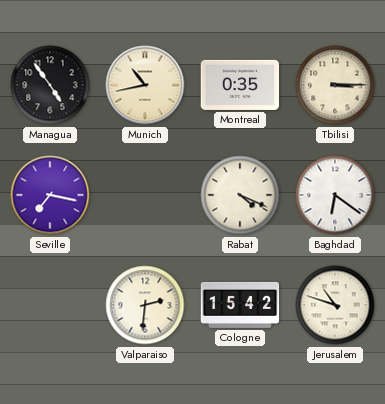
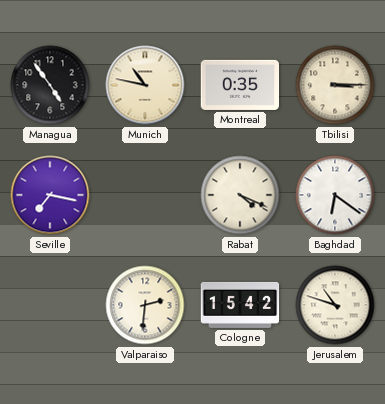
Munich: 10:43 -> 10:47 (145, 85)
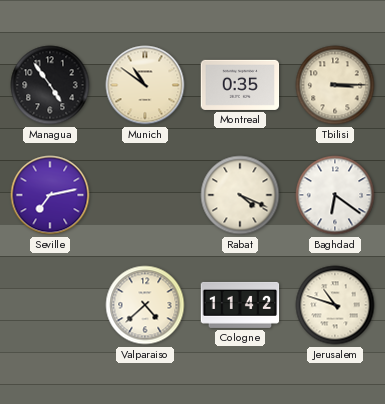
Munich: 10:47 -> 10:51 (145, 85)
Seville: 7:17 -> 7:13 (50, 195)
Valparaiso: 2:31 -> 4:38 (145, 305)
Cologne: 15:42 -> 11:42 (240, 305)
